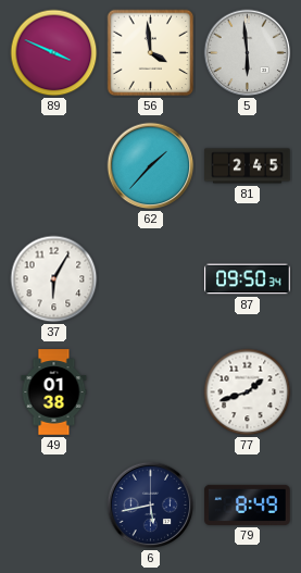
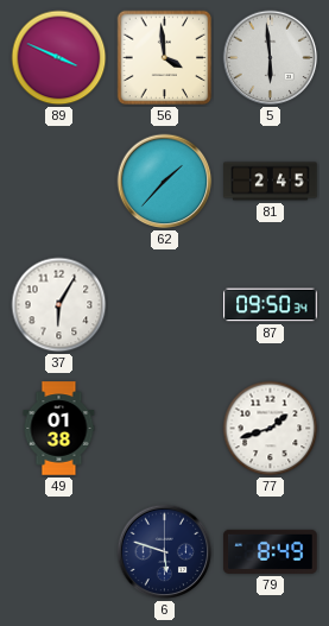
6: 5:43 -> 5:48 (165, 552)
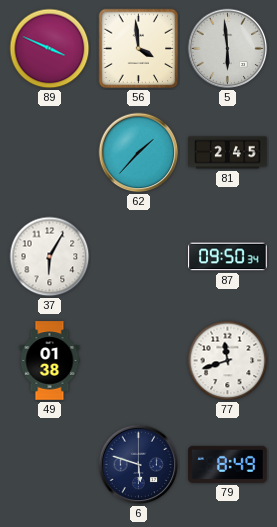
77: 1:42 -> 11:42 (228, 361)
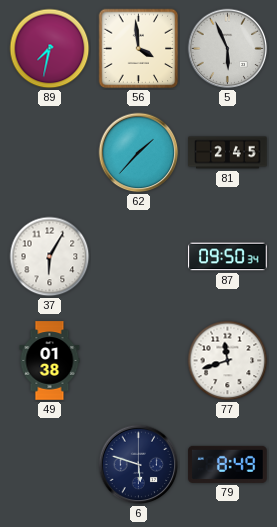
89: 3:49 -> 7:32 (50, 49)
5: 5:59 -> 5:56 (228, 49)
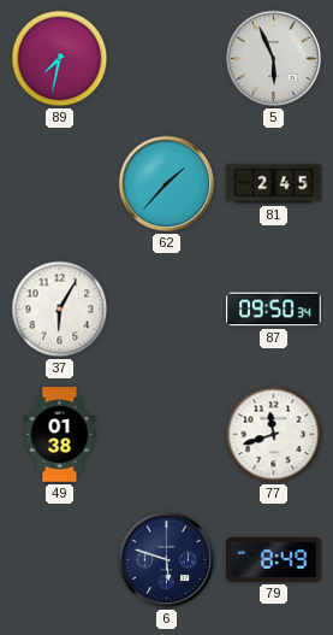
56: 3:59 -> none (139, 49)
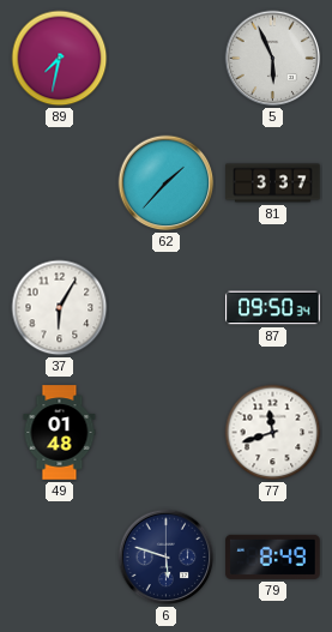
81: 2:45 -> 3:37 (273, 183)
49: 01:38 -> 01:48 (60, 433)
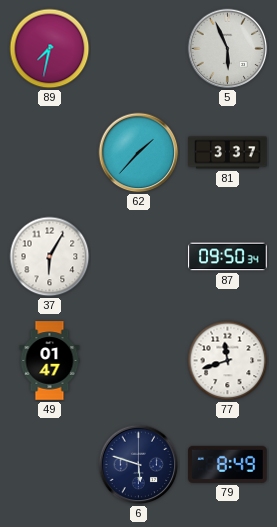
49: 01:48 -> 01:47 (50, 361)
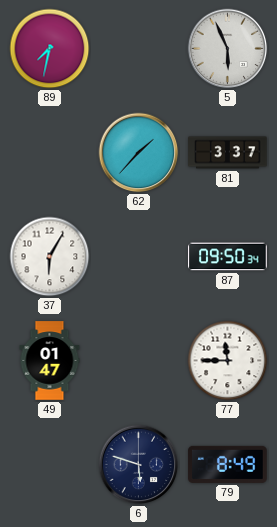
77: 11:42 -> 11:45 (228, 361)
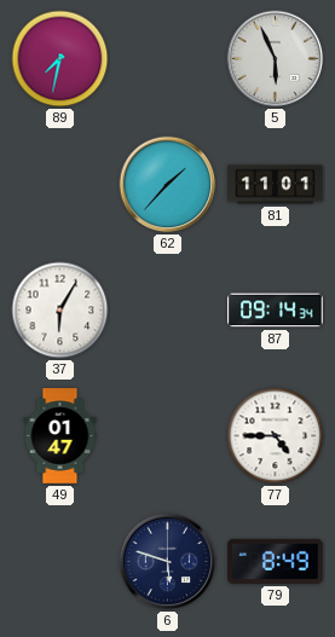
81: 3:37 -> 11:01 (276, 185)
87: 09:50 -> 09:14 (276, 311)
77: 11:45 -> 4:45 (276, 436)
